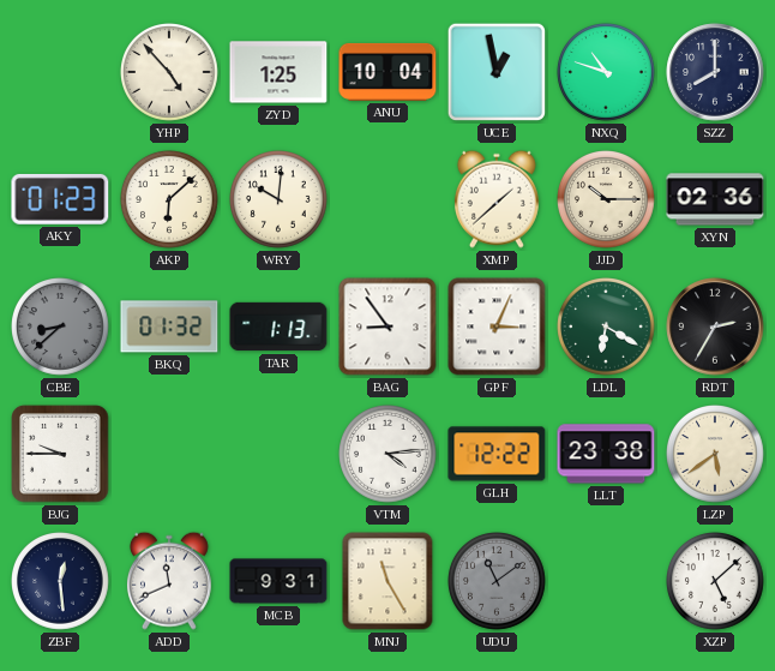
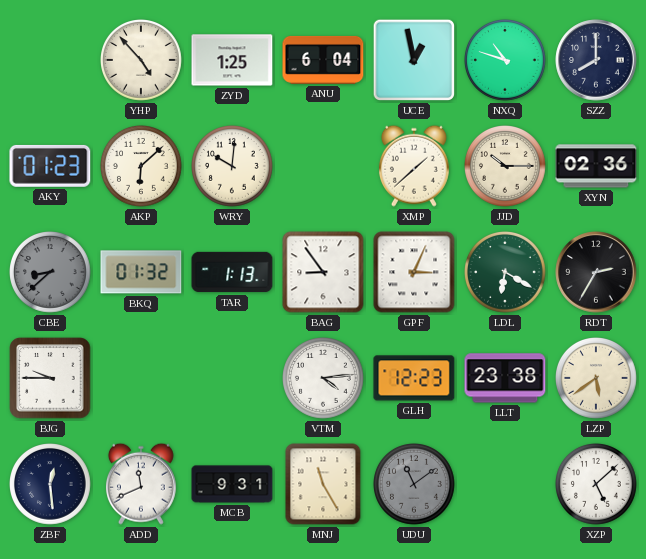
ANU: 10:04 -> 6:04 (323, 60)
GLH: 12:22 -> 12:23 (414, 378)
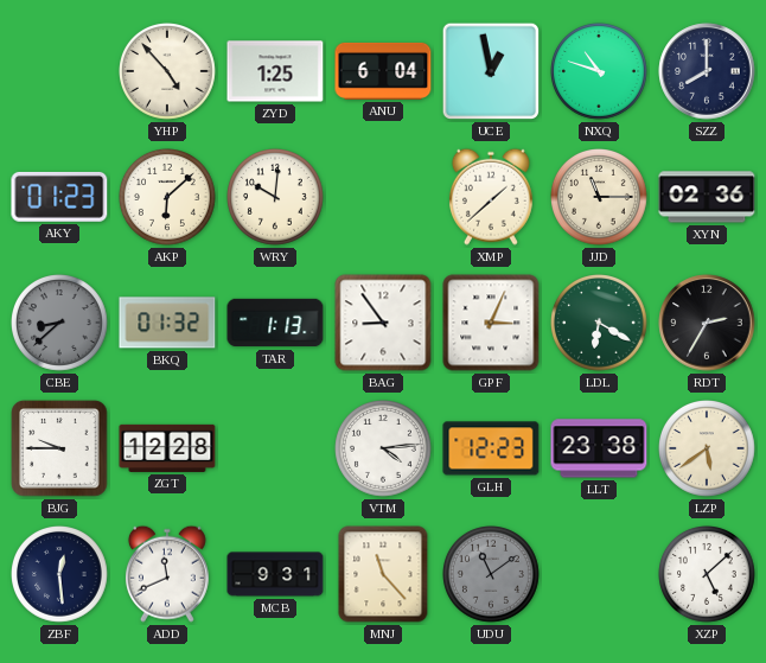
JJD: 10:15 -> 11:15 (600, 198)
ZGT: none -> 12:28 (167, 448)
MNJ: 11:25 -> 11:23 (383, 574)
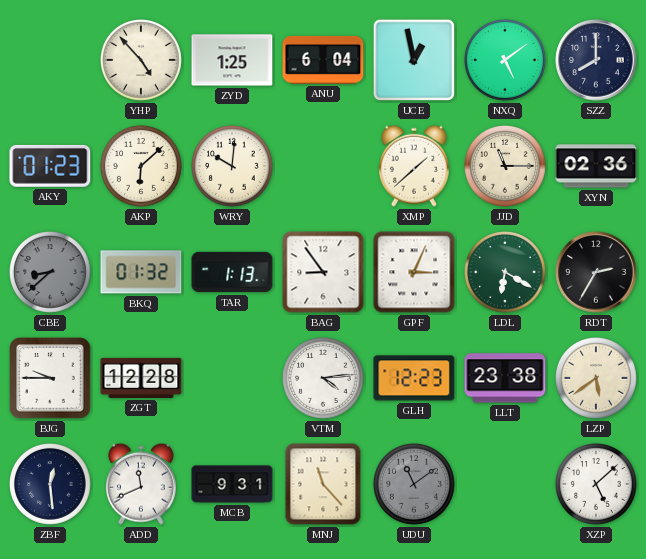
NXQ: 10:48 -> 5:09 (506, 61)
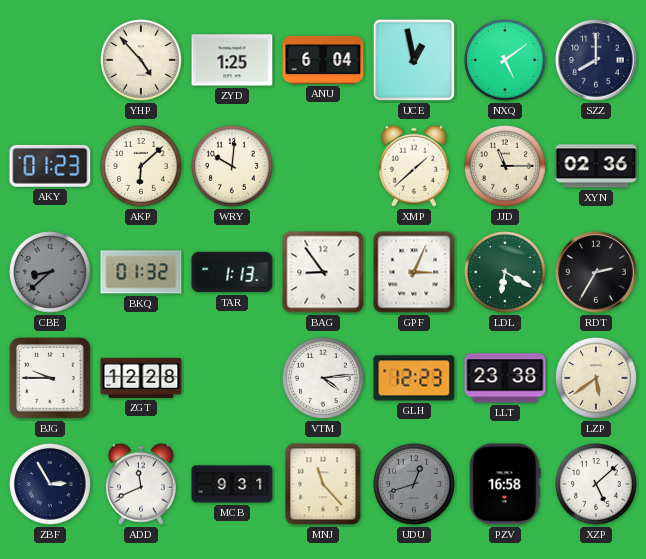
ZBF: 12:29 -> 2:55 (51, 485)
UDU: 11:09 -> 12:42 (415, 485)
PZV: none -> 16:58 (505, 484)
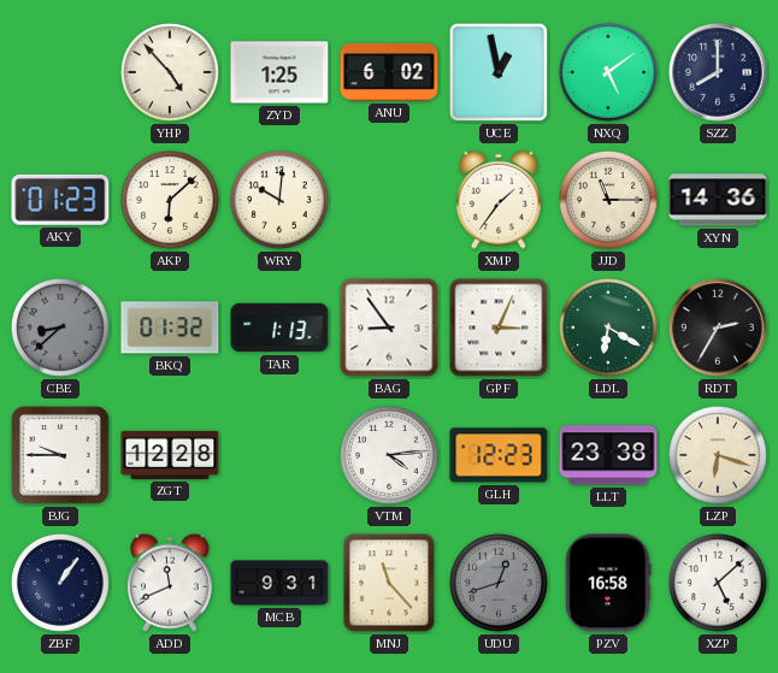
ANU: 6:04 -> 6:02 (389, 72)
XMP: 1:38 -> 1:36 (499, 200)
XYN: 02:36 -> 14:36 (718, 200)
LZP: 5:39 -> 6:18 (719, 456)
ZBF: 2:55 -> 1:06 (61, 584)
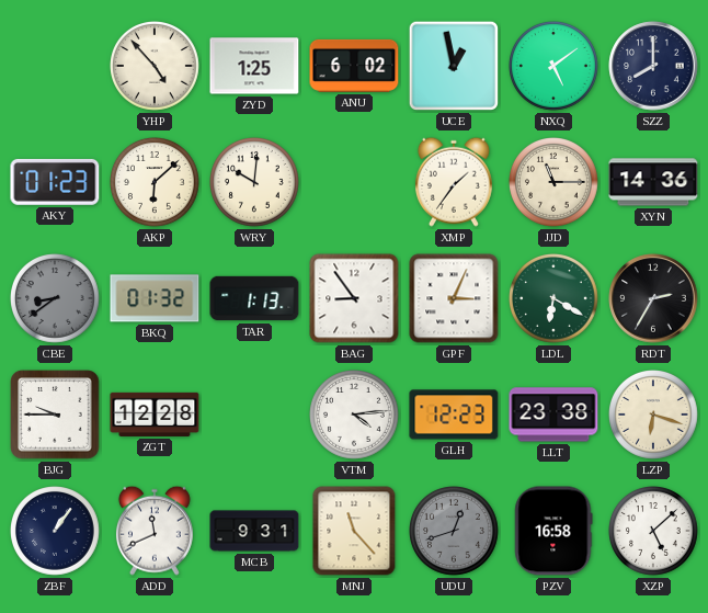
CBE: 8:38 -> 8:39 (56, 299)
